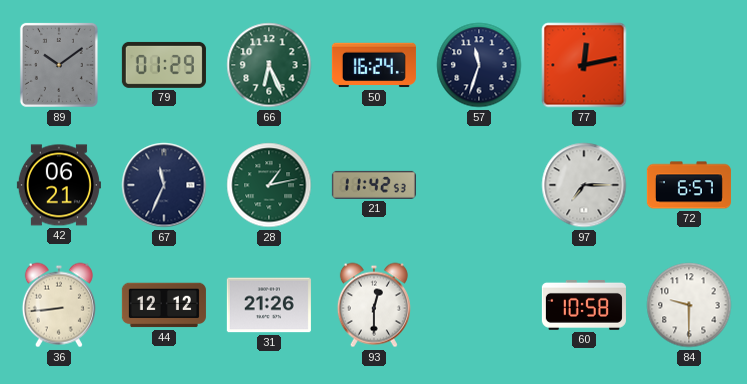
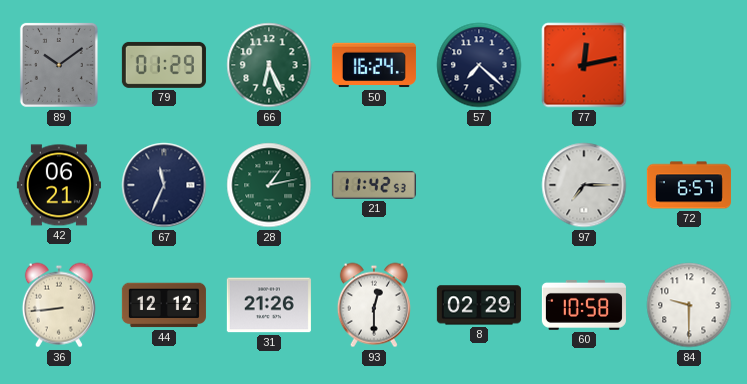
57: 11:33 -> 7:22 (479, 65)
8: none -> 02:29 (479, 305)
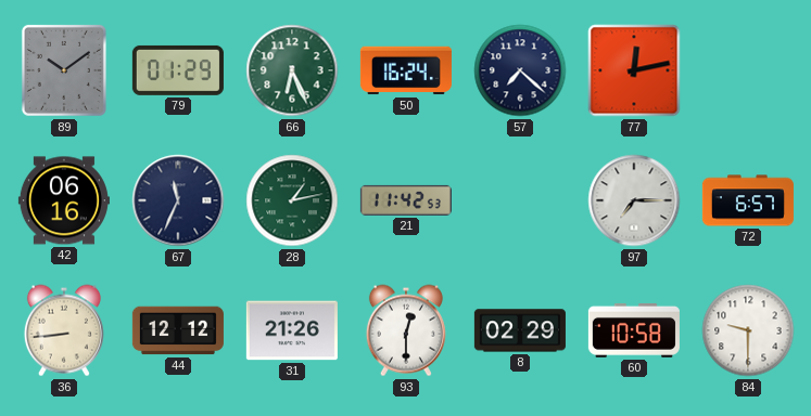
42: 06:21 -> 06:16 (64, 200)
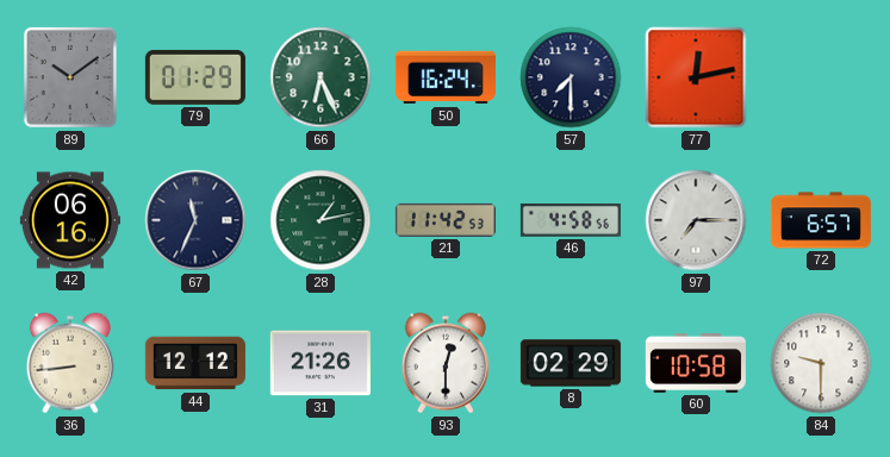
57: 7:22 -> 7:30 (571, 77)
46: none -> 4:58 (571, 221)
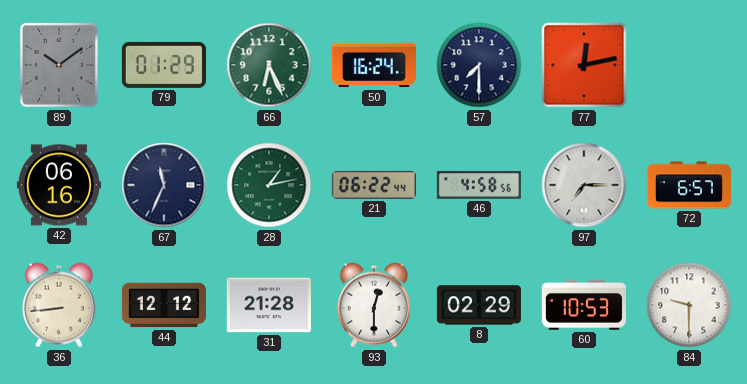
21: 11:42 -> 06:22 (374, 185)
31: 21:26 -> 21:28 (269, 305)
60: 10:58 -> 10:53 (584, 305)
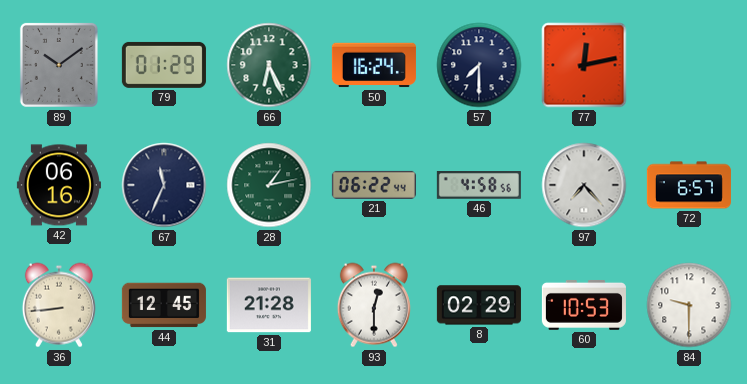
97: 7:15 -> 7:23 (584, 185)
44: 12:12 -> 12:45 (164, 305)
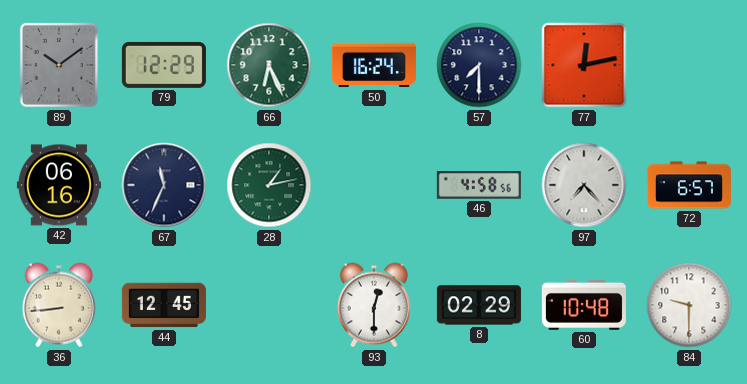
79: 01:29 -> 12:29 (164, 65)
21: 06:22 -> none (374, 185)
31: 21:28 -> none (269, 305)
60: 10:53 -> 10:48 (584, 305)
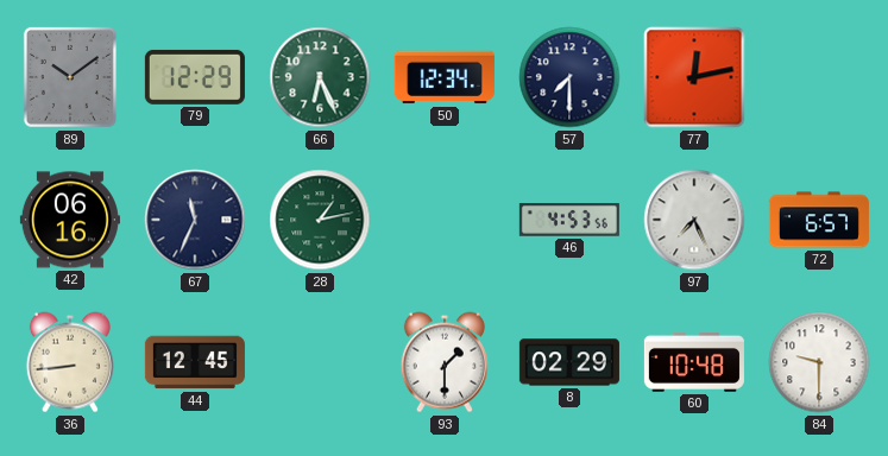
50: 16:24 -> 12:34 (445, 77)
46: 4:58 -> 4:53 (569, 221)
97: 7:23 -> 7:26 (694, 220)
93: 12:30 -> 1:30 (445, 362)
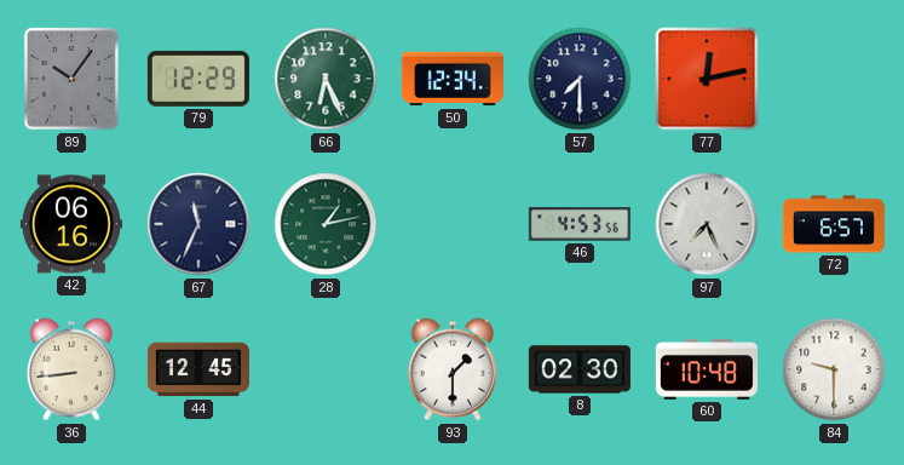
89: 10:09 -> 10:06 (71, 79)
8: 02:29 -> 02:30 (580, 369)
